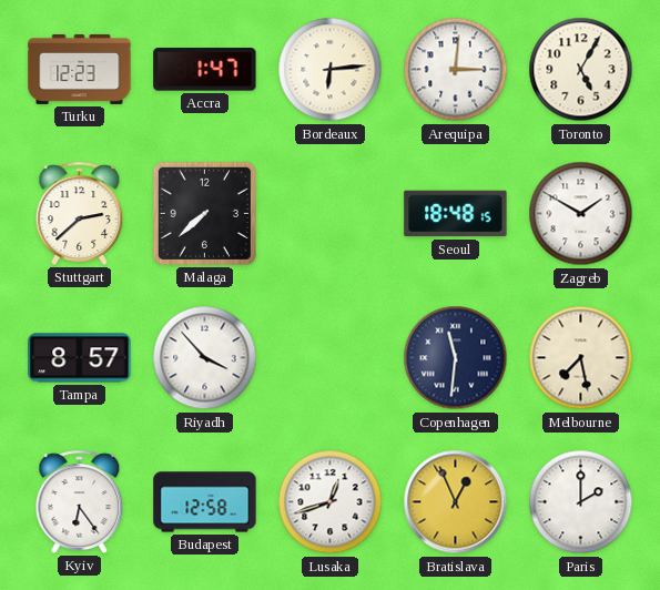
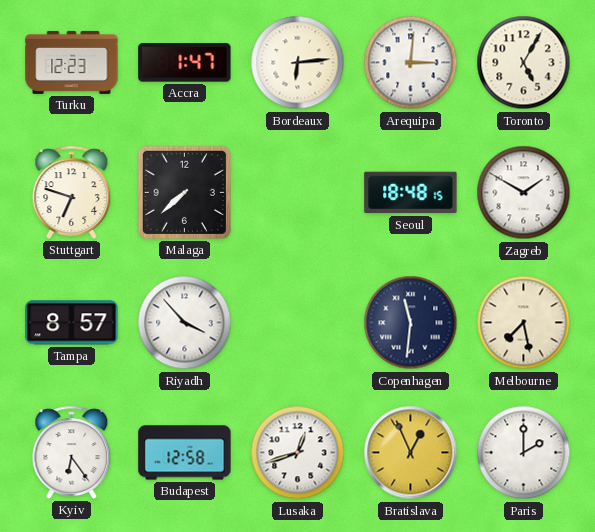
Stuttgart: 2:38 -> 6:48 (72, 192)
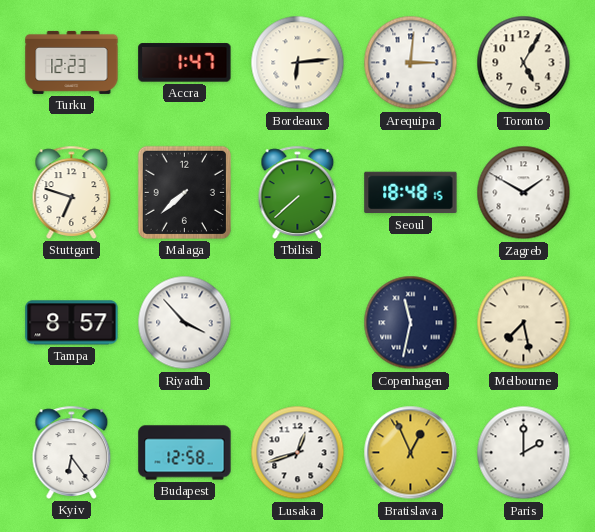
Tbilisi: none -> 7:38 (298, 192)
Copenhagen: 11:31 -> 11:32 (411, 323)
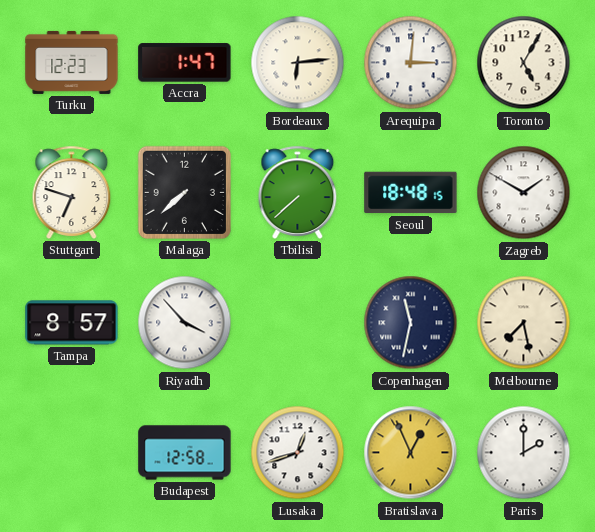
Kyiv: 6:24 -> none (72, 452)
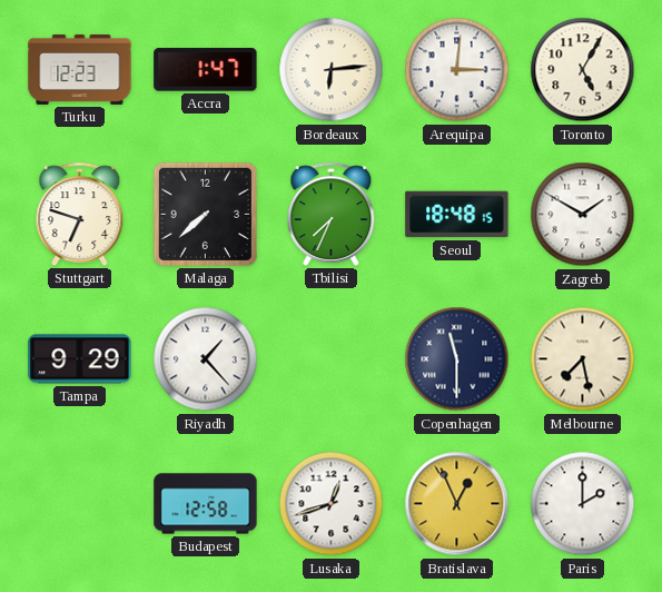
Tbilisi: 7:38 -> 7:34 (332, 214)
Tampa: 8:57 -> 9:29 (80, 359)
Riyadh: 3:53 -> 1:23 (206, 359)
Copenhagen: 11:32 -> 11:30 (457, 359)
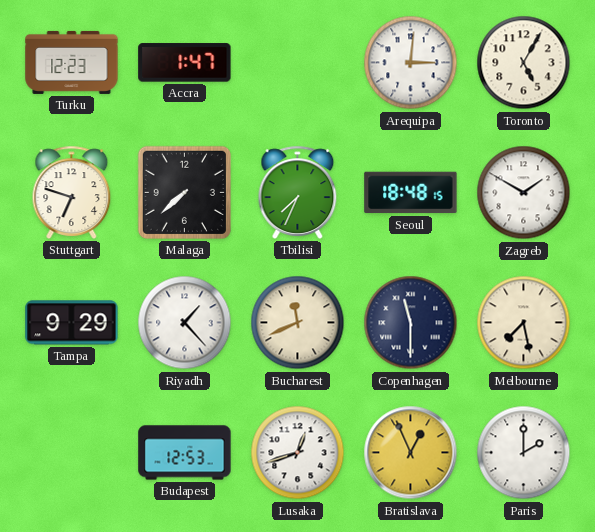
Bordeaux: 6:14 -> none (332, 70)
Bucharest: none -> 11:41 (298, 323)
Budapest: 12:58 -> 12:53 (185, 453)
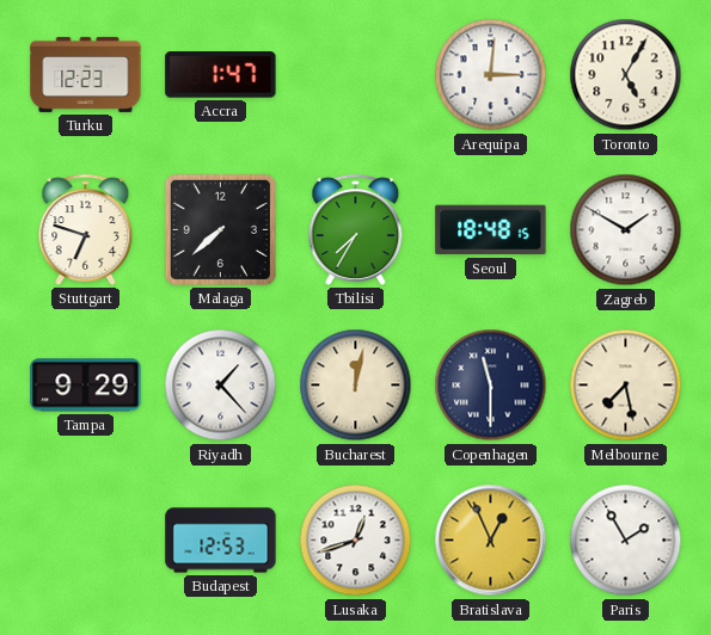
Tbilisi: 7:34 -> 7:35 (356, 229)
Bucharest: 11:41 -> 12:02 (356, 386)
Paris: 2:00 -> 1:55 (626, 541)
